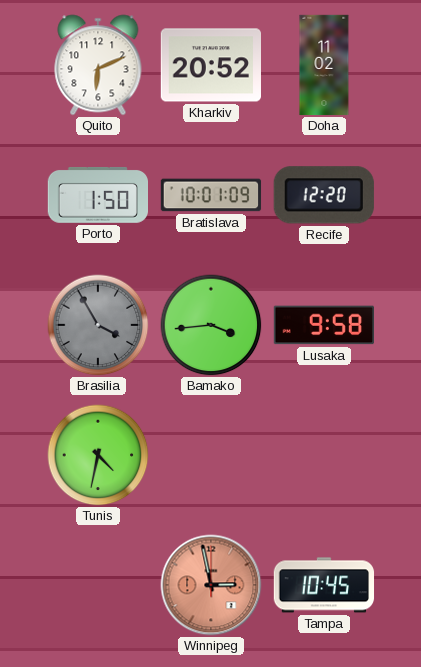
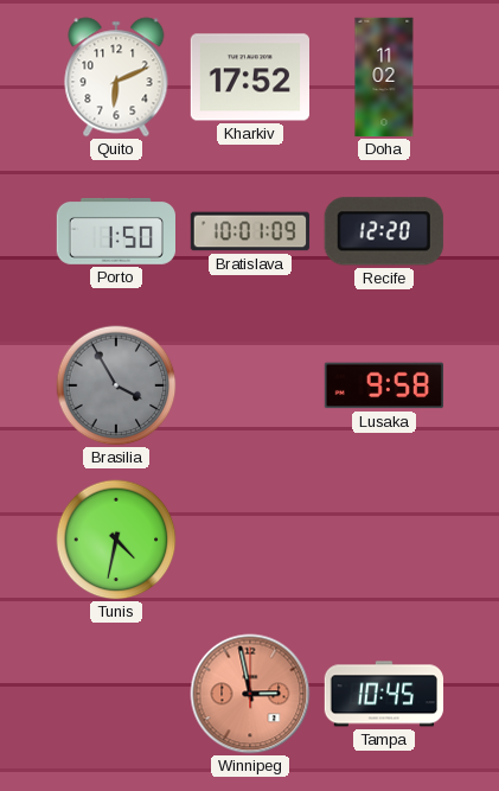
Kharkiv: 20:52 -> 17:52 (249, 77)
Bamako: 3:44 -> none (211, 325)
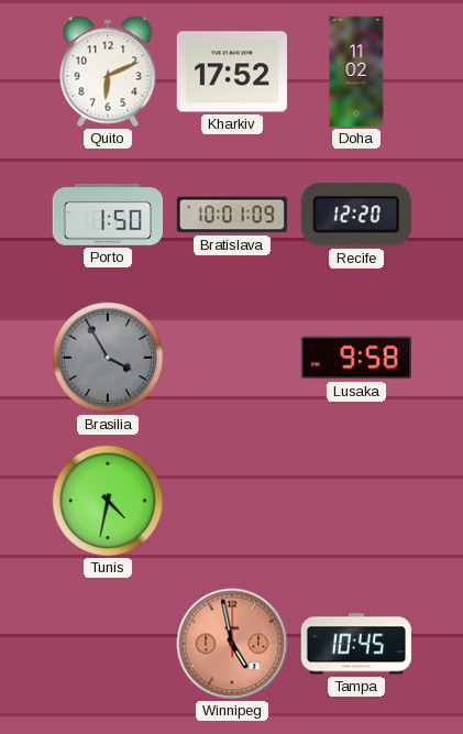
Winnipeg: 2:58 -> 4:58 (232, 644)
